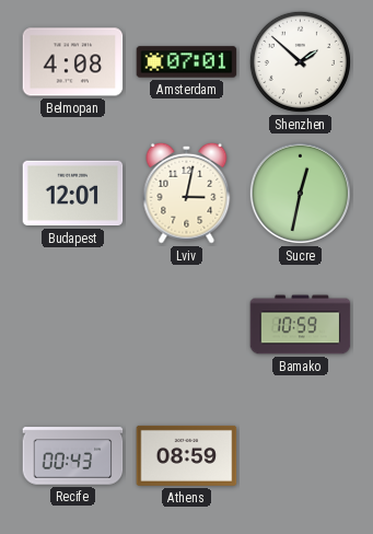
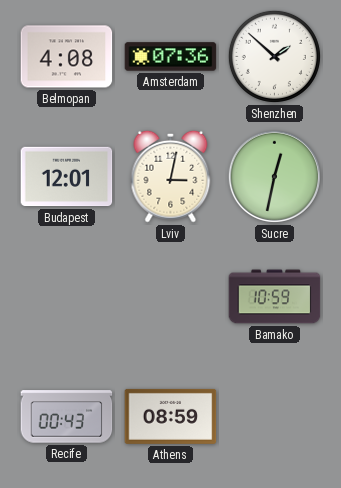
Amsterdam: 07:01 -> 07:36 (171, 57)
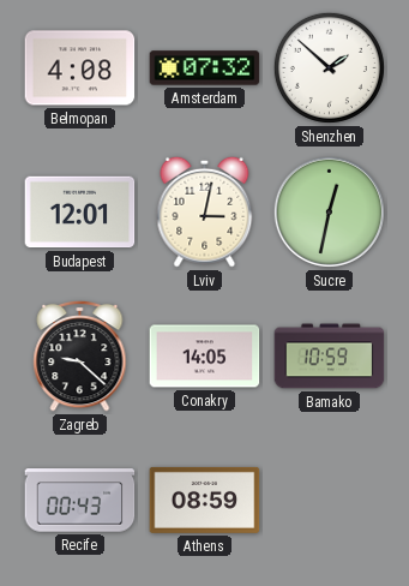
Amsterdam: 07:36 -> 07:32 (205, 68)
Zagreb: none -> 9:22 (80, 355)
Conakry: none -> 14:05 (205, 357)
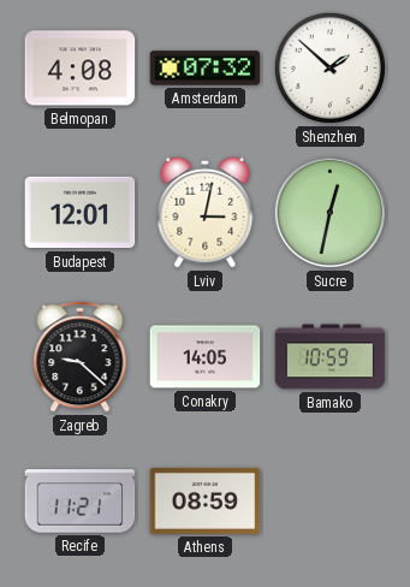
Recife: 00:43 -> 11:21 (81, 502)
